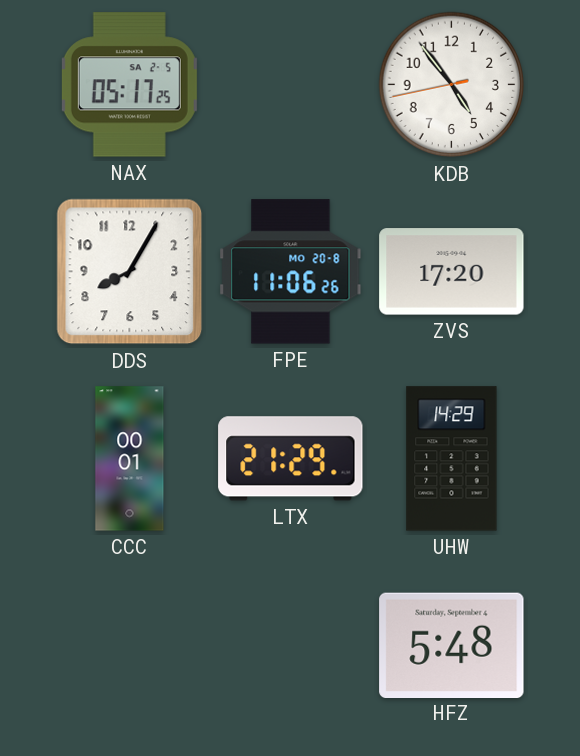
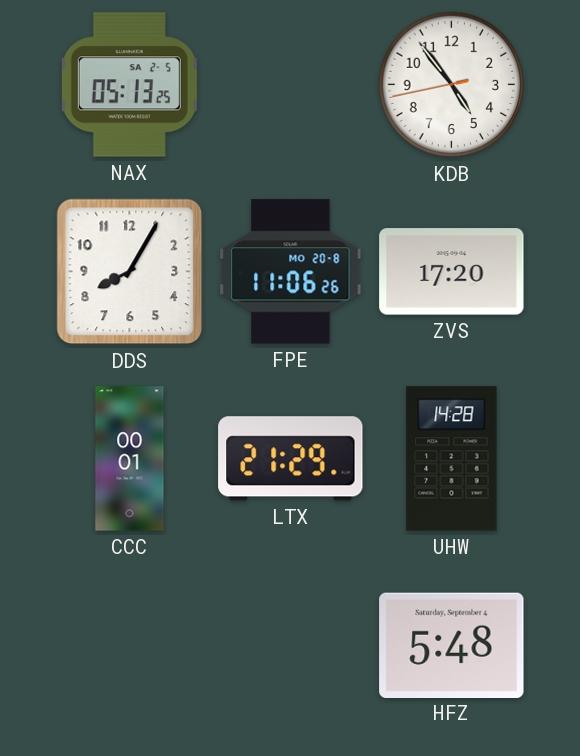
NAX: 05:17 -> 05:13 (129, 85)
UHW: 14:29 -> 14:28 (452, 459)
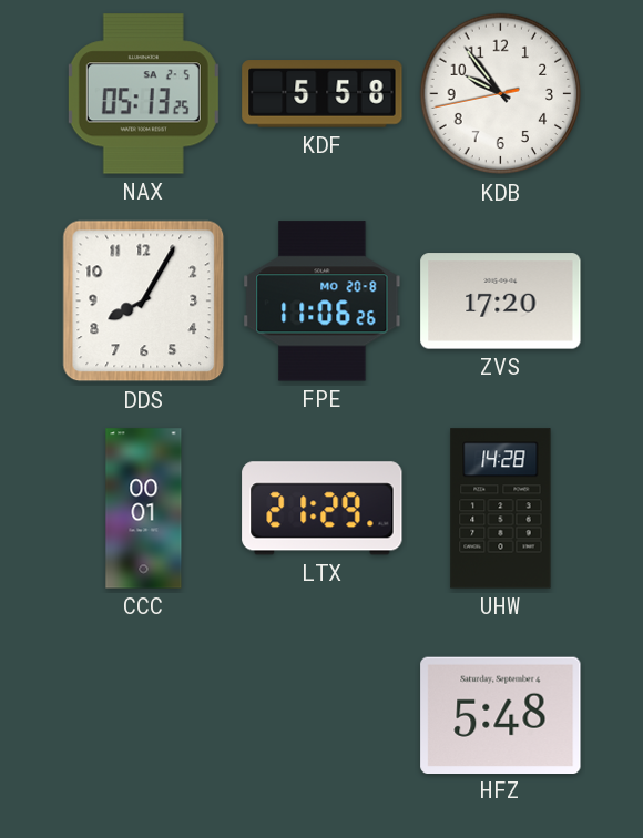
KDF: none -> 5:58 (323, 94)
KDB: 4:53 -> 9:53 (501, 94)
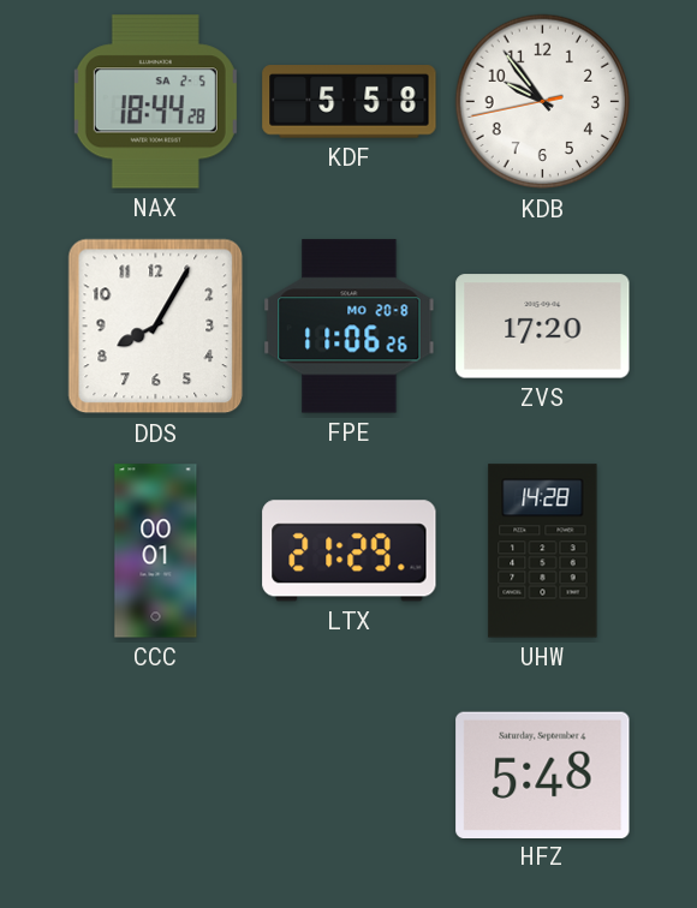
NAX: 05:13 -> 18:44 (155, 102)
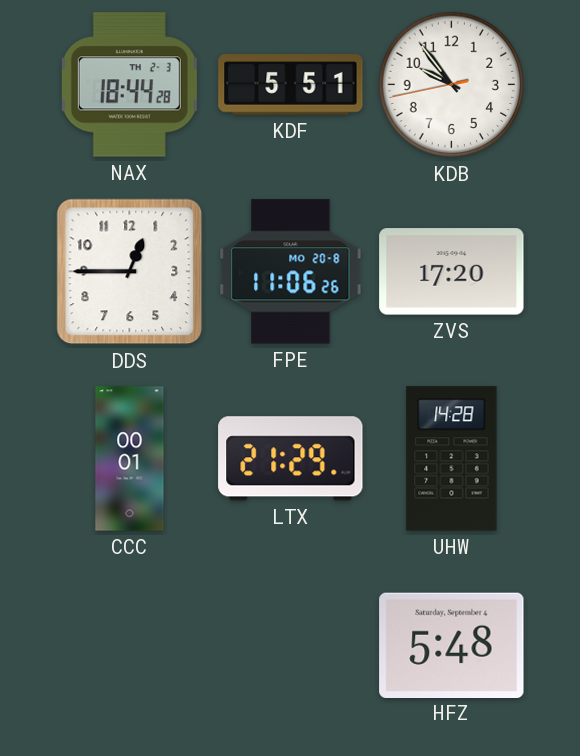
NAX date: SA 2-5 -> TH 2-3 (129, 85)
KDF: 5:58 -> 5:51 (291, 85)
DDS: 8:05 -> 12:45 (130, 272)
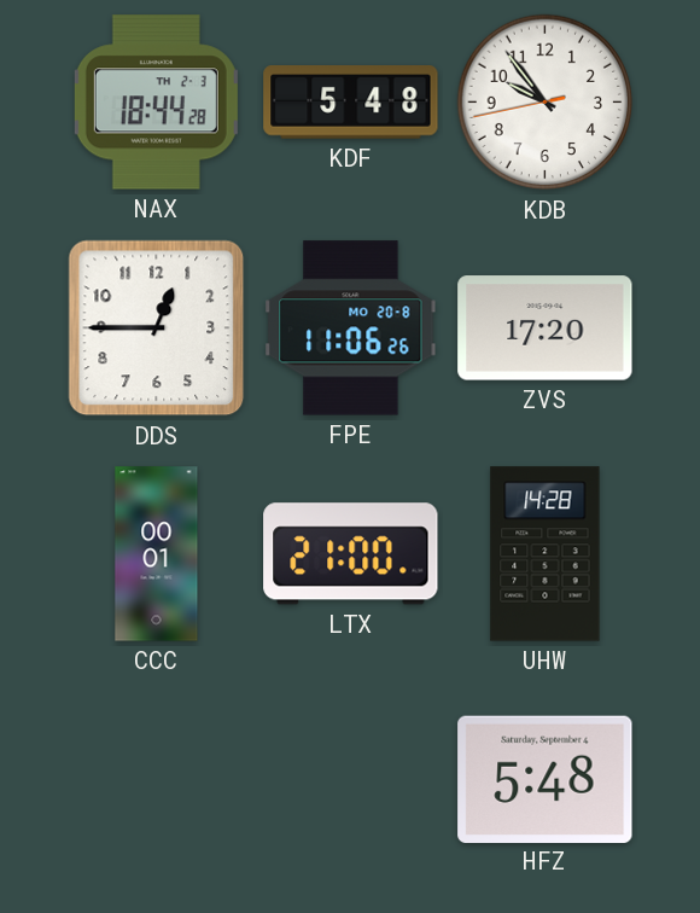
KDF: 5:51 -> 5:48 (351, 103)
LTX: 21:29 -> 21:00 (351, 554)
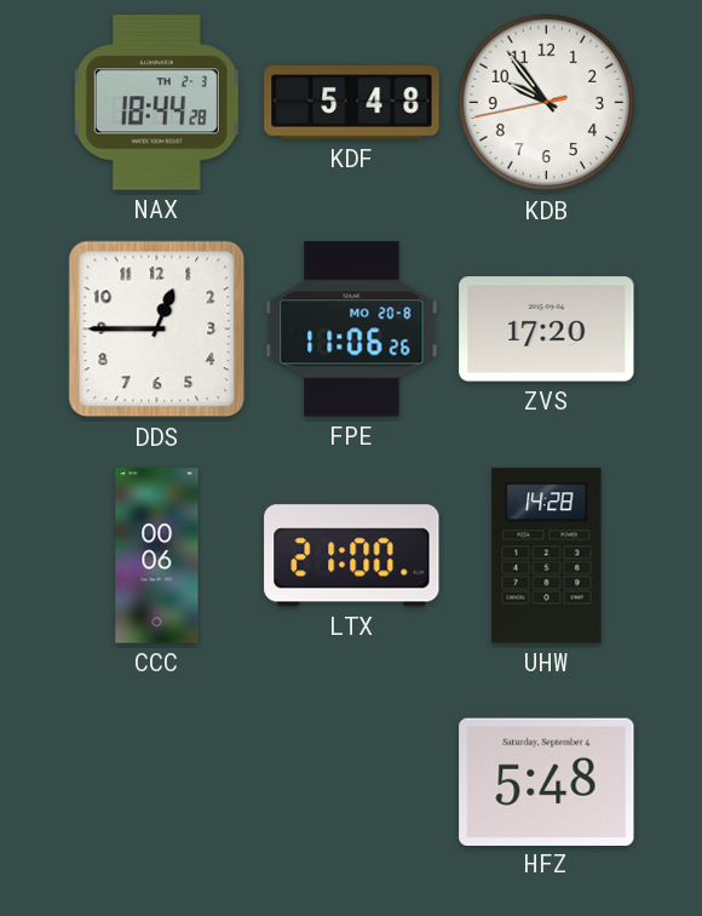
CCC: 00:01 -> 00:06 (157, 556)
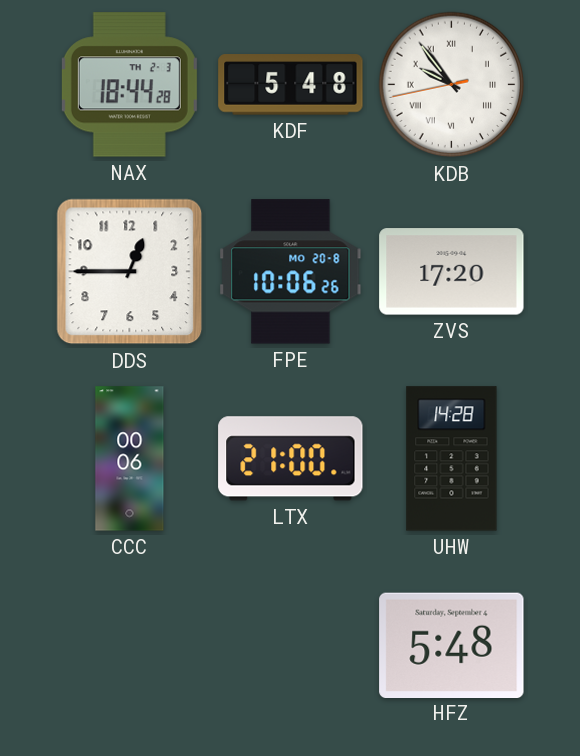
KDB numerals: Arabic -> Roman (452, 85)
FPE: 11:06 -> 10:06 (291, 272)
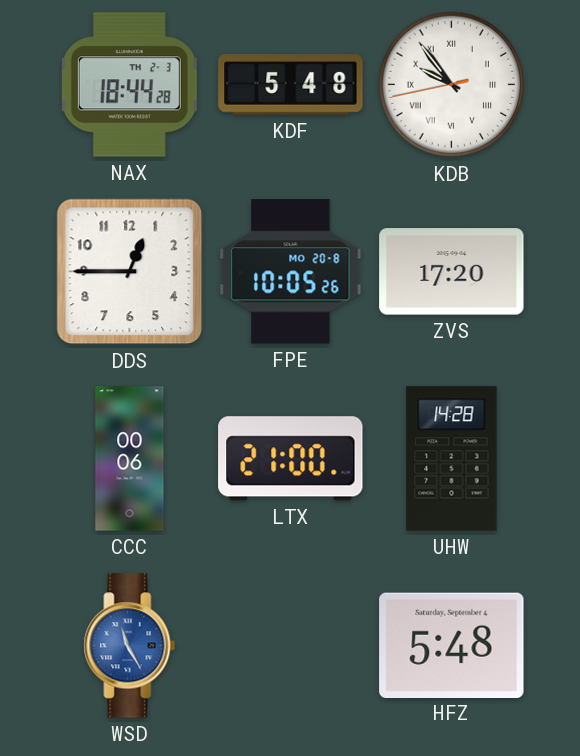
FPE: 10:06 -> 10:05 (291, 272)
WSD: none -> 11:25 (130, 646)
